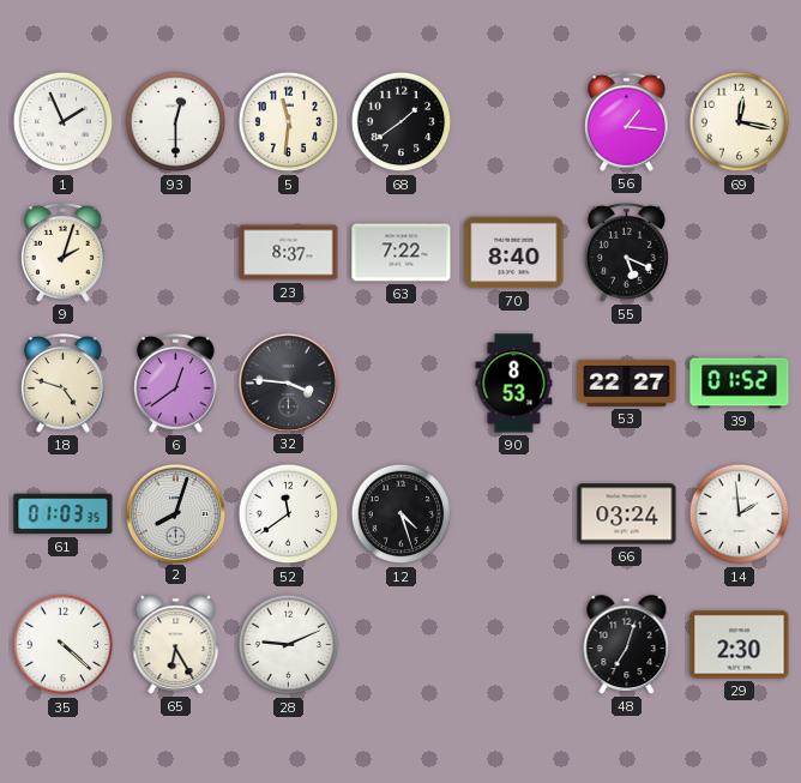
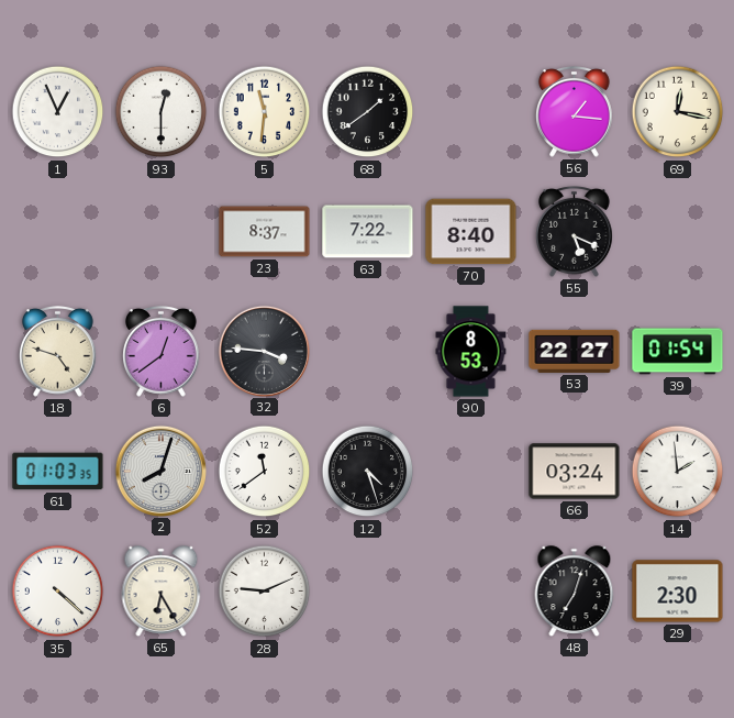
1: 1:56 -> 12:56 (58, 112)
9: 2:03 -> none (64, 252)
39: 01:52 -> 01:54 (678, 352)
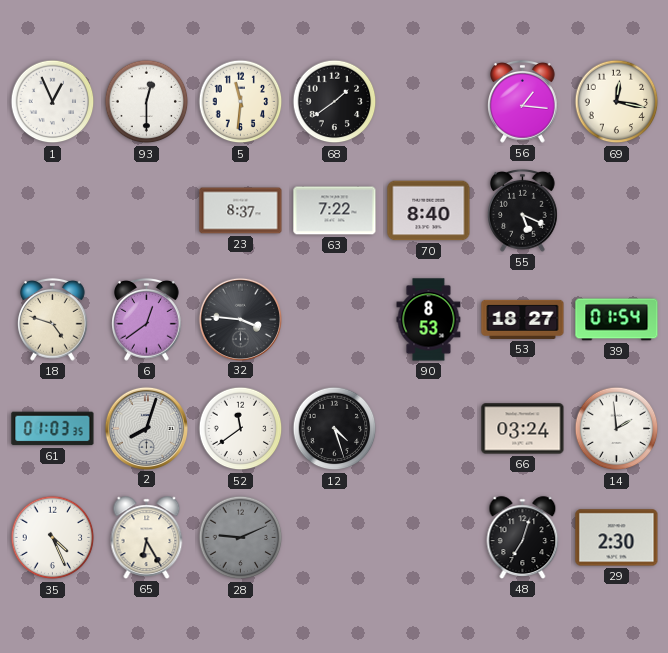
53: 22:27 -> 18:27 (523, 319)
35: 4:22 -> 4:26 (53, 538)
28 dial: white -> grey (241, 538)
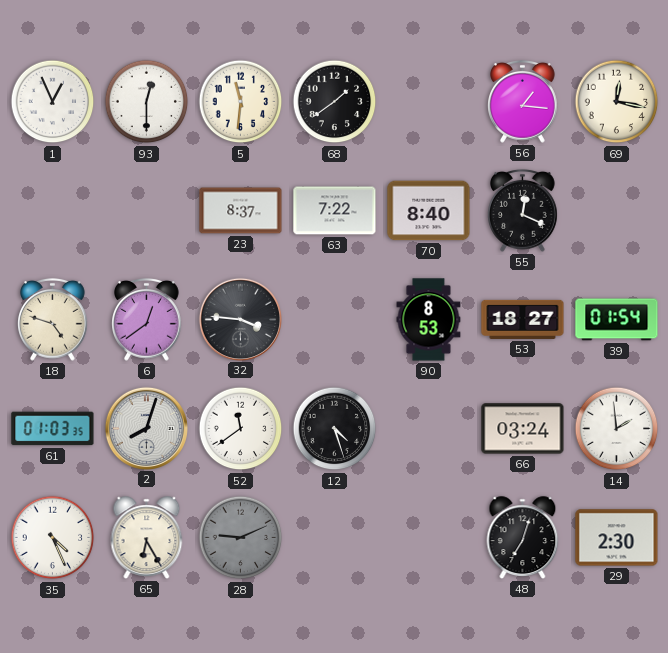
55: 5:19 -> 12:19 (523, 210)
